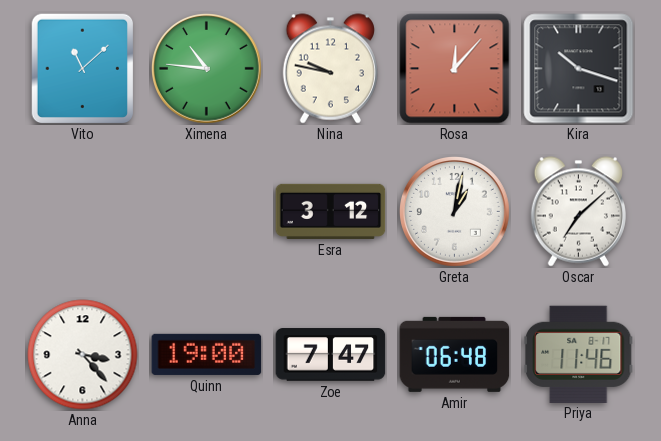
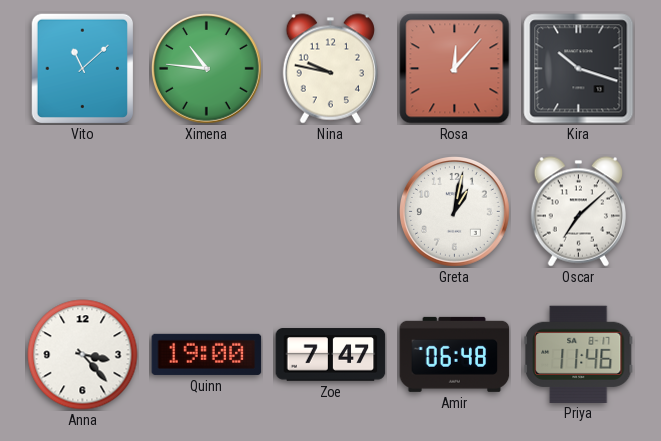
Esra: 3:12 -> none (331, 211)
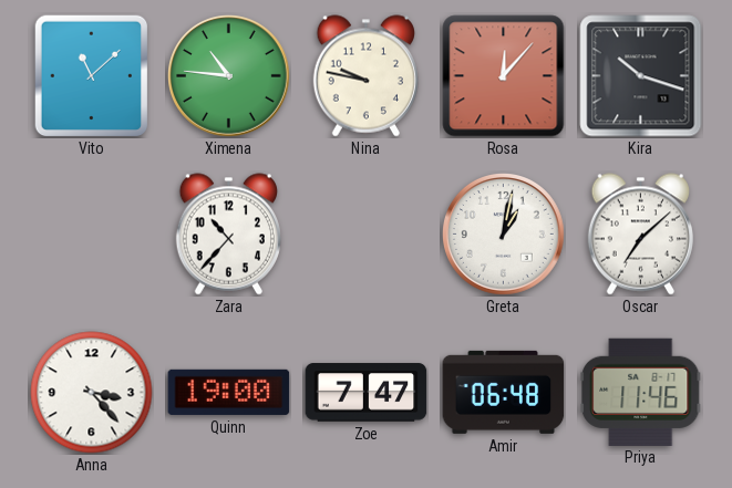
Zara: none -> 10:37 (228, 235)
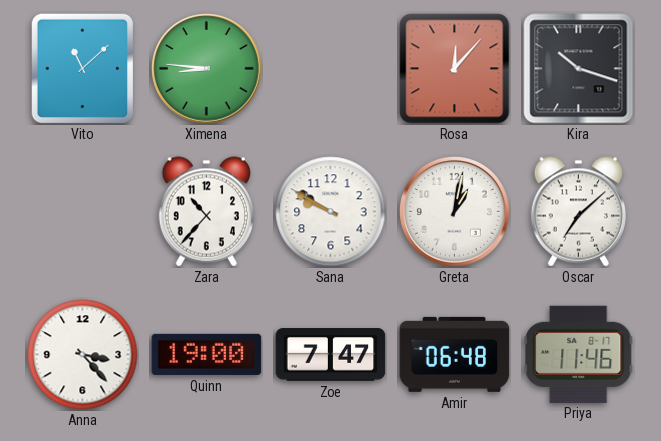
Ximena: 10:46 -> 8:46 (207, 69)
Nina: 9:47 -> none (365, 76)
Sana: none -> 9:50 (331, 212)
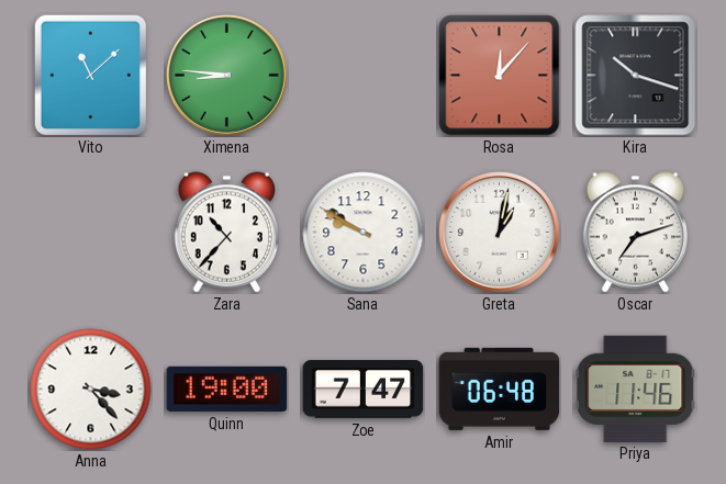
Oscar: 7:08 -> 7:12 (635, 233)
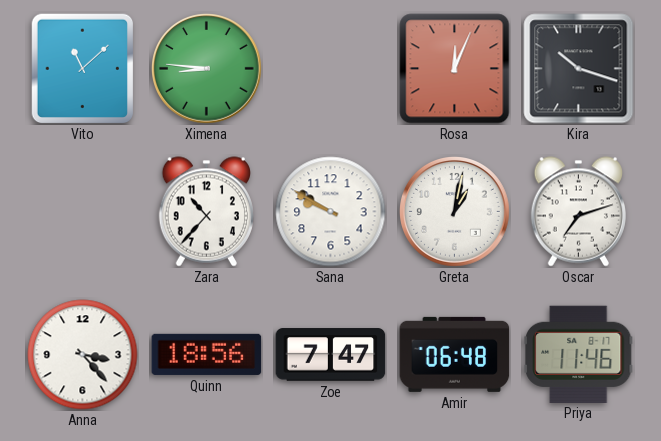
Rosa: 12:07 -> 12:04 (455, 69)
Quinn: 19:00 -> 18:56 (207, 354)
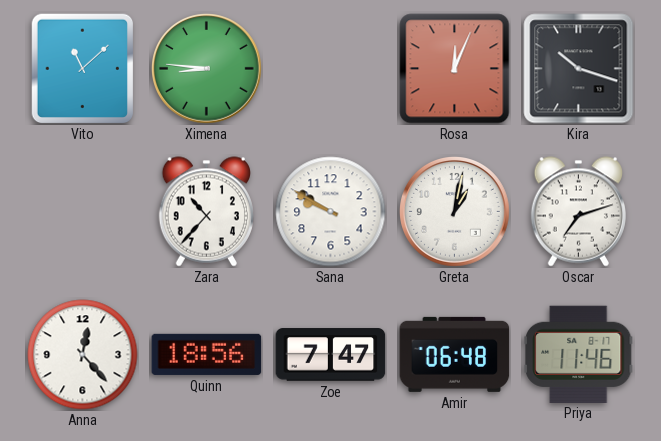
Anna: 3:23 -> 12:23 (83, 355)
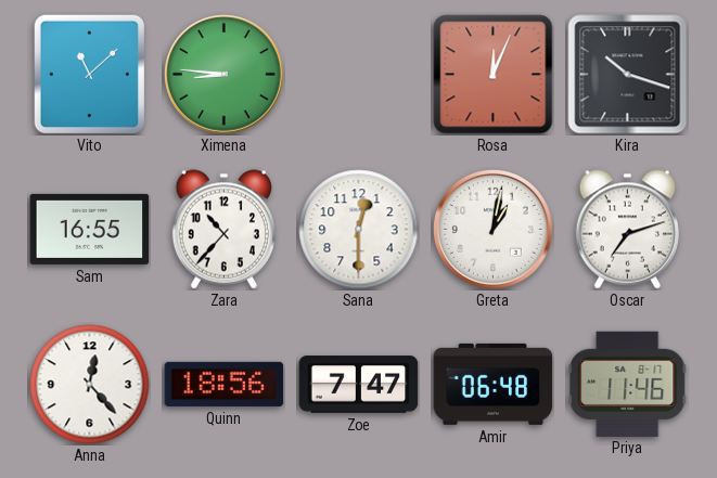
Sam: none -> 16:55 (90, 229)
Sana: 9:50 -> 12:30 (359, 230)
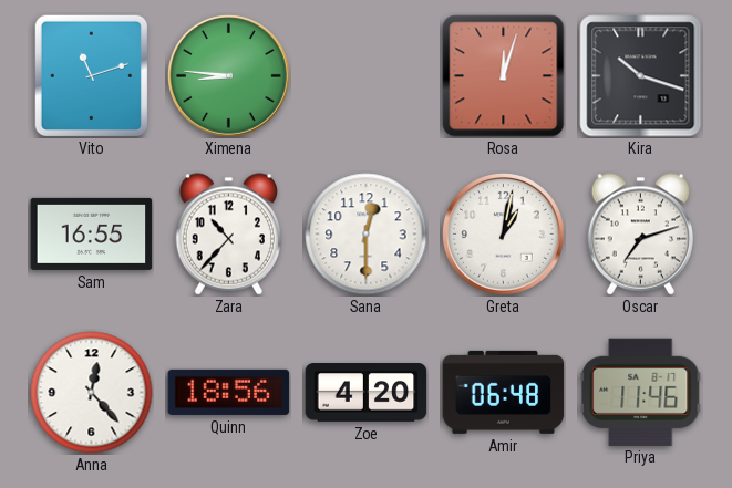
Vito: 11:08 -> 11:12 (92, 75)
Rosa: 12:04 -> 12:03 (504, 76)
Zoe: 7:47 -> 4:20 (367, 393)
